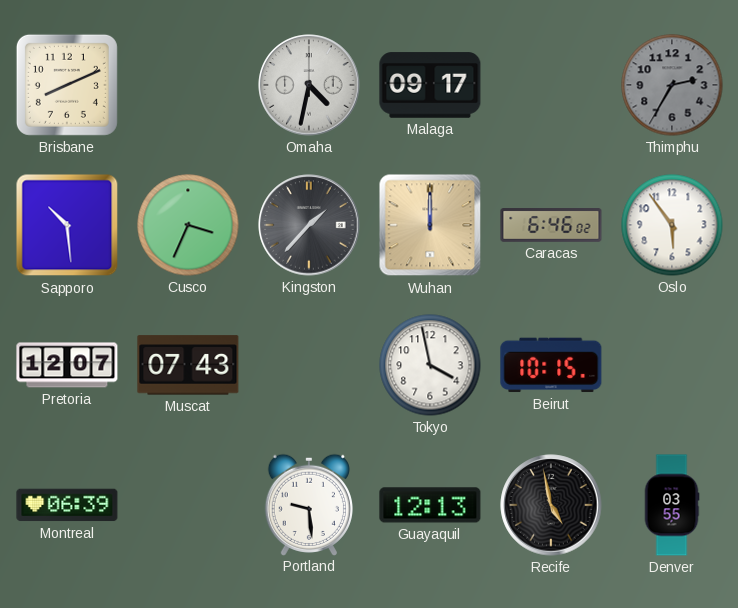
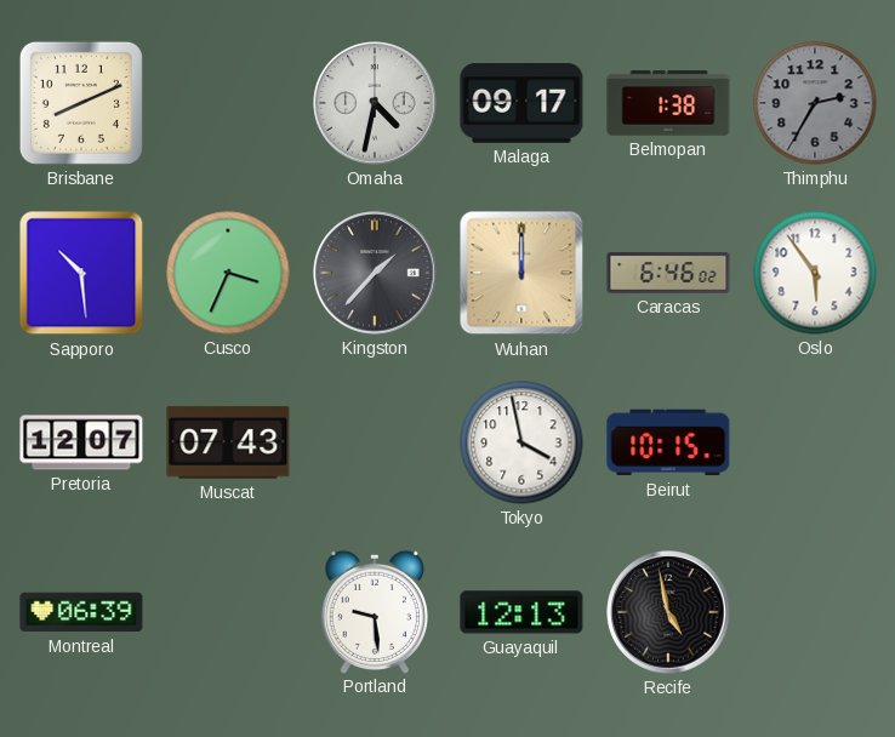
Belmopan: none -> 1:38 (668, 103)
Denver: 03:55 -> none (672, 505)
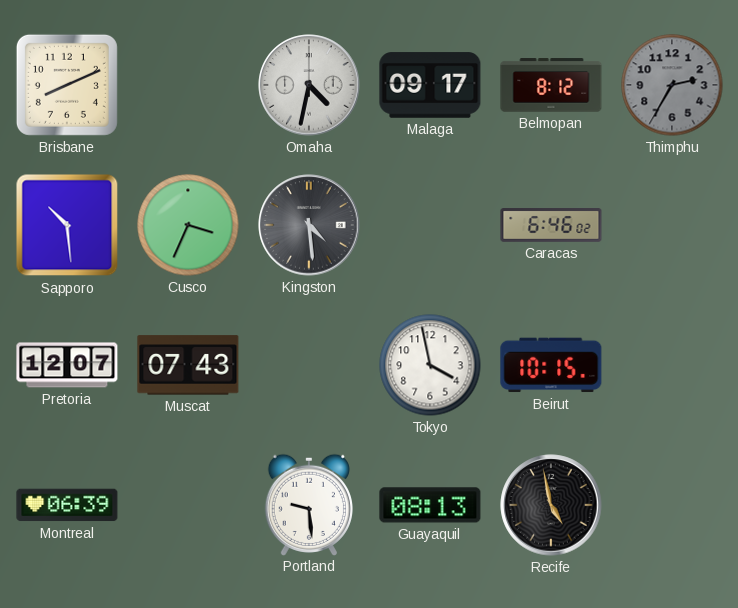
Belmopan: 1:38 -> 8:12 (551, 85)
Kingston: 1:37 -> 4:29 (309, 225)
Wuhan: 12:00 -> none (521, 273)
Oslo: 5:54 -> none (815, 273)
Guayaquil: 12:13 -> 08:13 (430, 505)
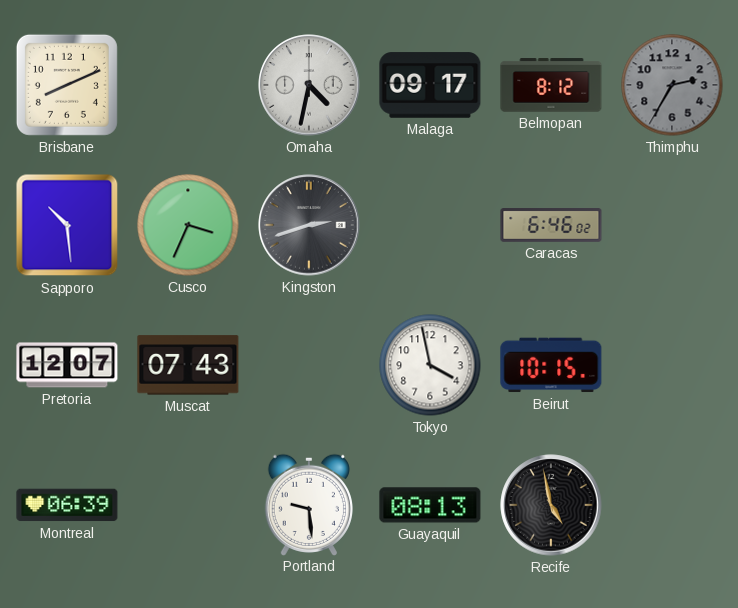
Kingston: 4:29 -> 2:42 (309, 225)
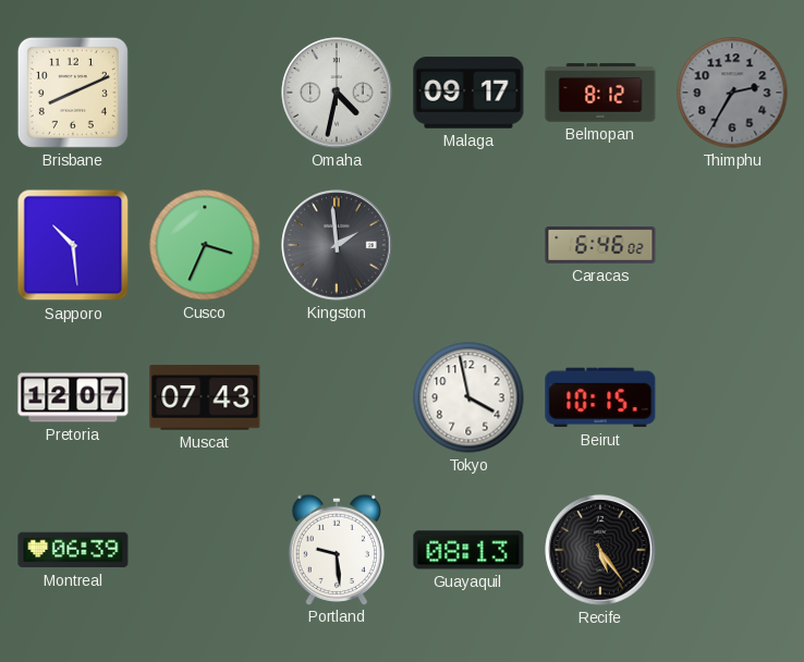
Kingston: 2:42 -> 1:59 (337, 245)
Recife: 4:58 -> 5:24 (600, 550)
